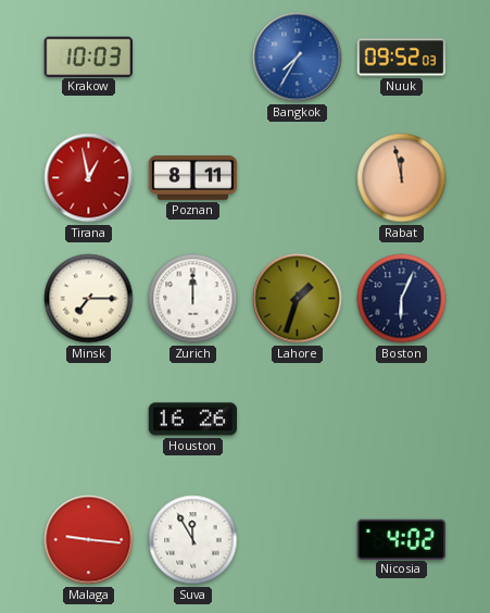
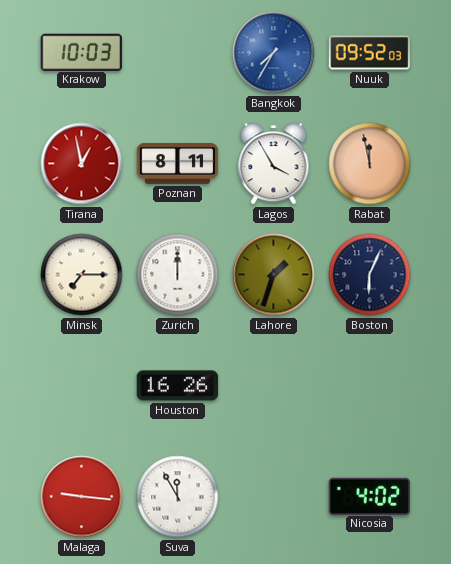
Lagos: none -> 3:55 (274, 164)
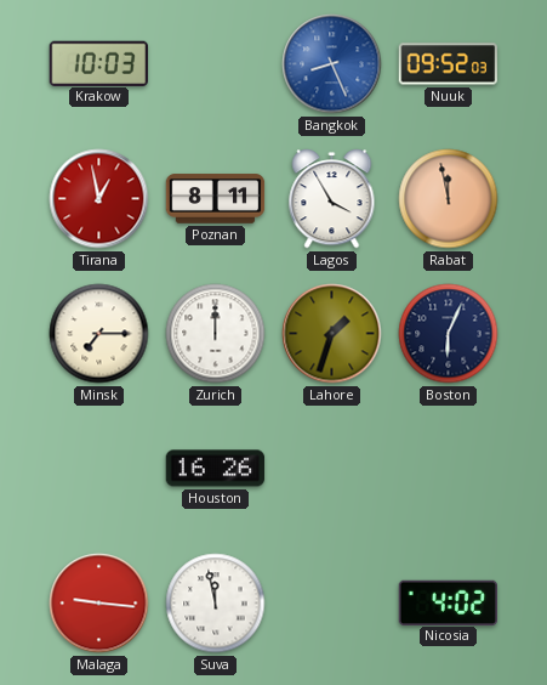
Bangkok: 7:35 -> 8:26 (332, 64)
Suva: 11:55 -> 11:58 (216, 604)
